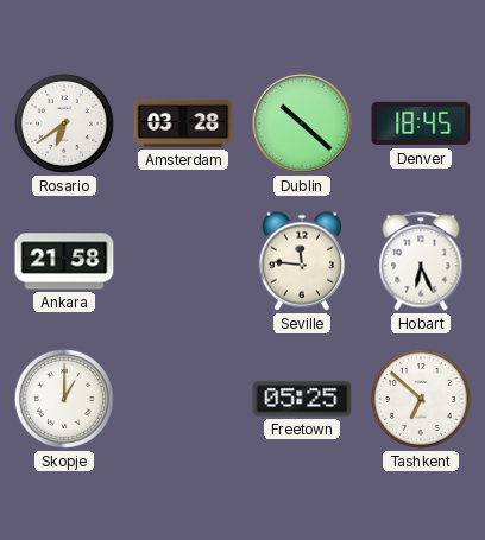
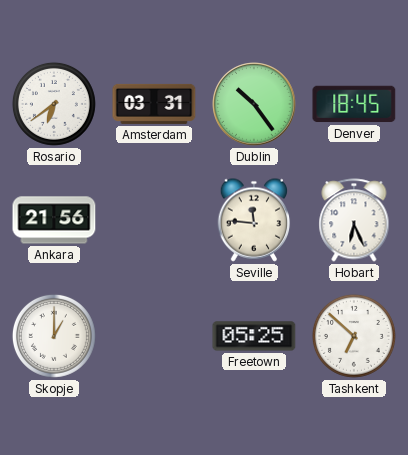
Amsterdam: 03:28 -> 03:31 (154, 104)
Dublin: 10:22 -> 10:24 (255, 105)
Ankara: 21:58 -> 21:56 (54, 220)
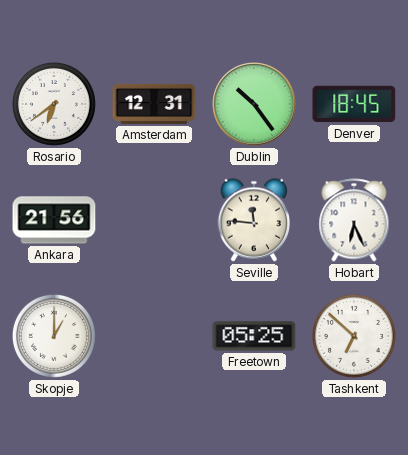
Amsterdam: 03:31 -> 12:31 (154, 104)
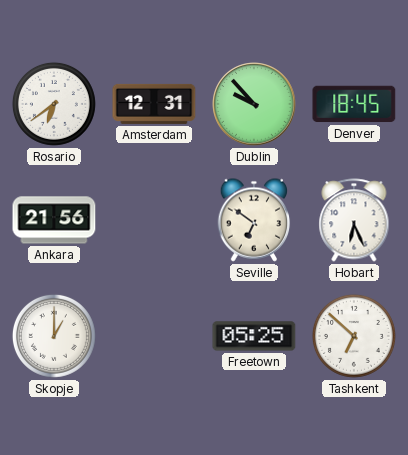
Dublin: 10:24 -> 9:53 (255, 105)
Seville: 11:46 -> 6:51 (254, 220)
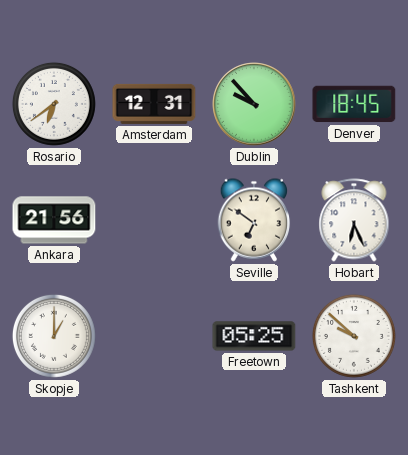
Tashkent: 6:52 -> 9:52 (354, 336)
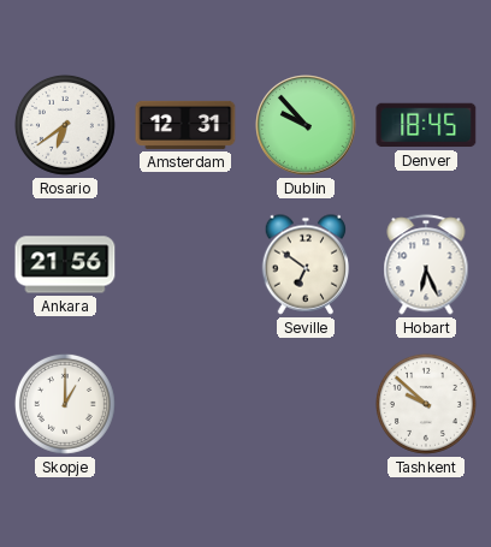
Freetown: 05:25 -> none (254, 336)
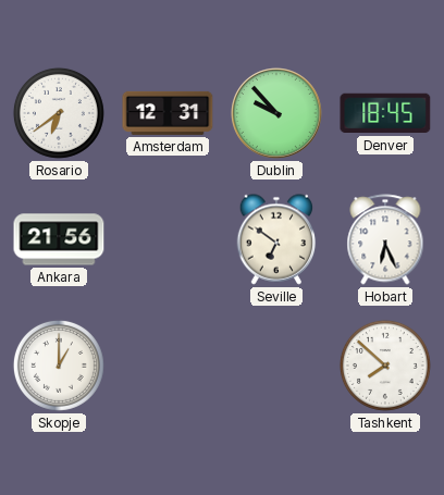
Tashkent: 9:52 -> 7:52 (385, 366)
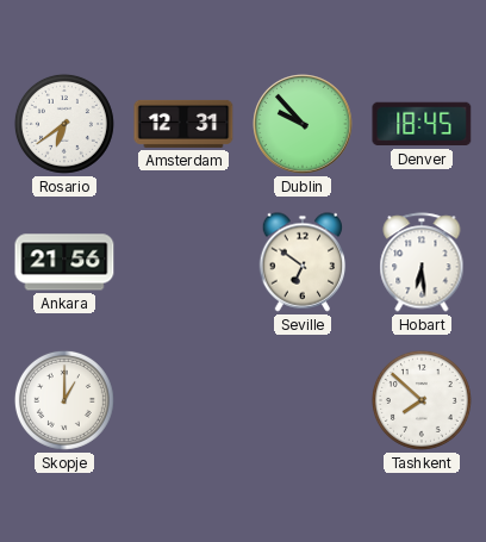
Hobart: 6:26 -> 6:29 (422, 262)
